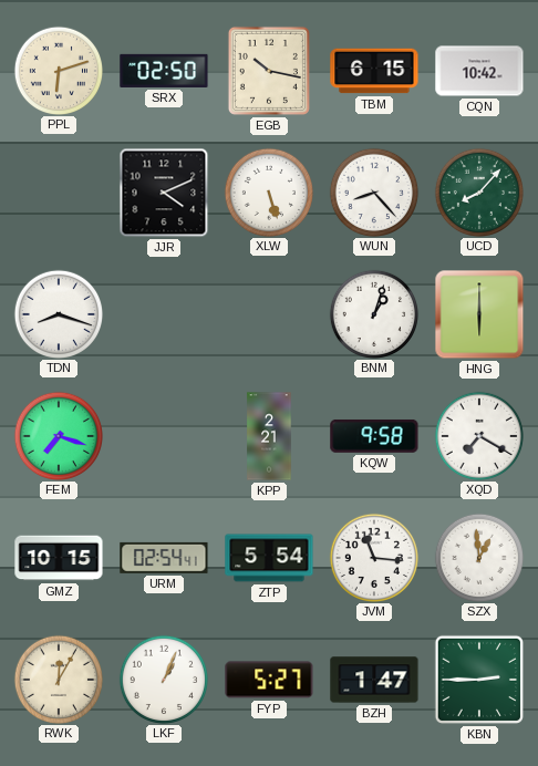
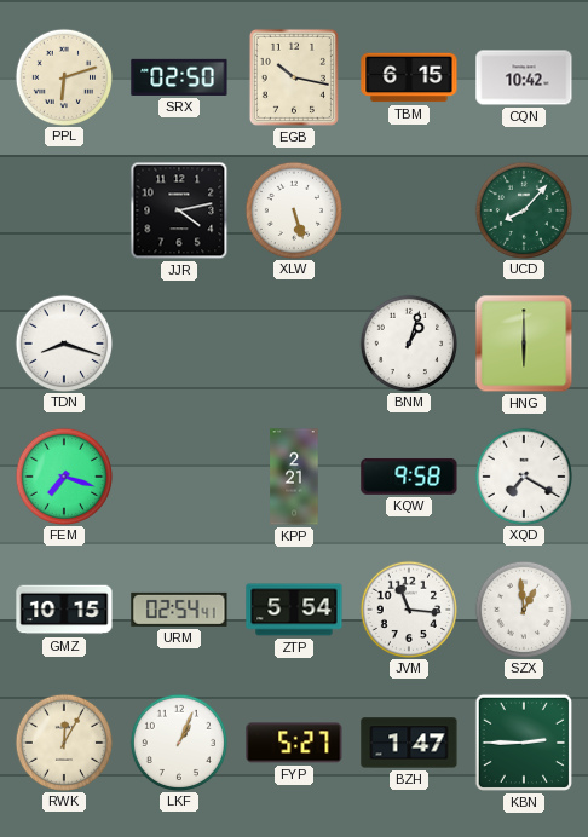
JJR: 4:11 -> 4:13 (179, 210)
WUN: 8:23 -> none (373, 191)
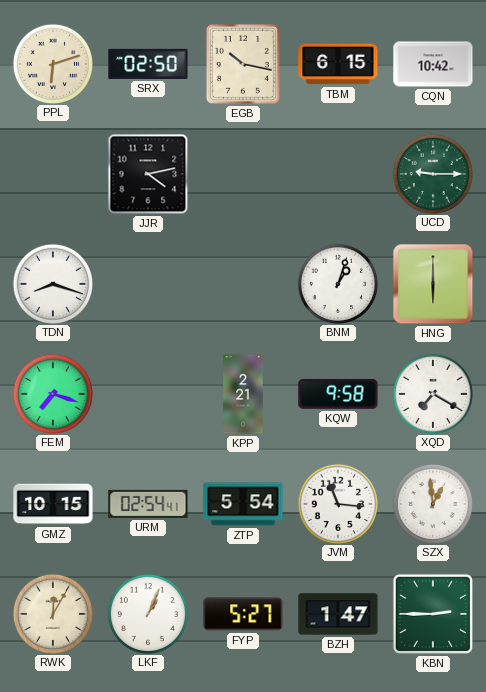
XLW: 5:27 -> none (293, 209)
UCD: 8:07 -> 9:15 (432, 173)
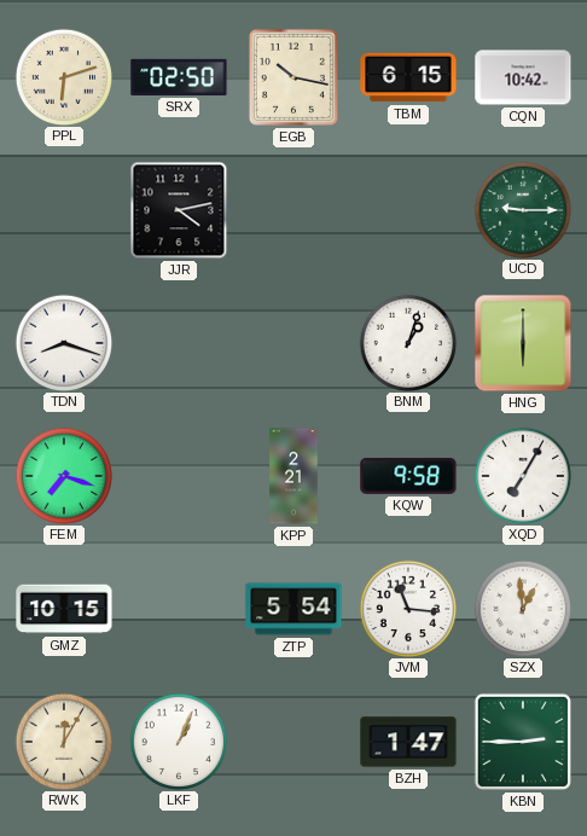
XQD: 7:20 -> 7:05 (522, 475)
URM: 02:54 -> none (148, 504)
FYP: 5:27 -> none (243, 614)
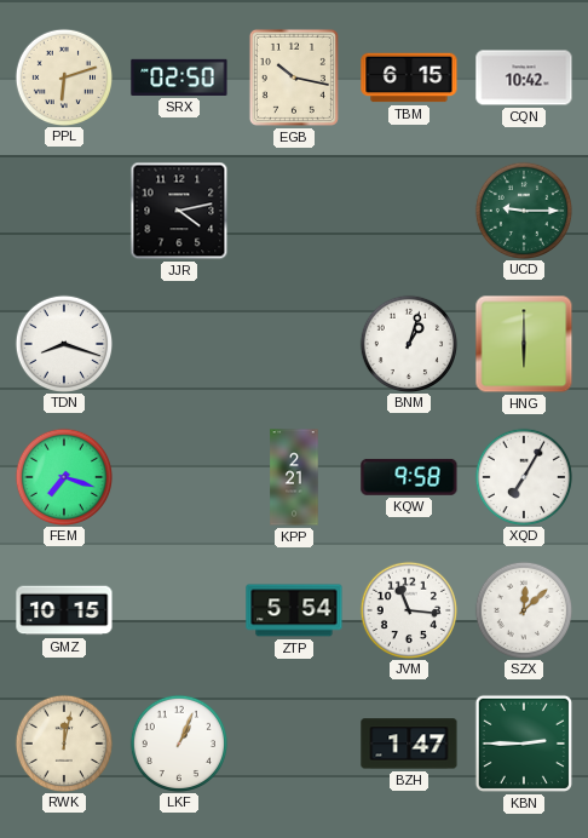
SZX: 12:59 -> 12:08 (523, 609)
RWK: 12:05 -> 12:02 (63, 742)
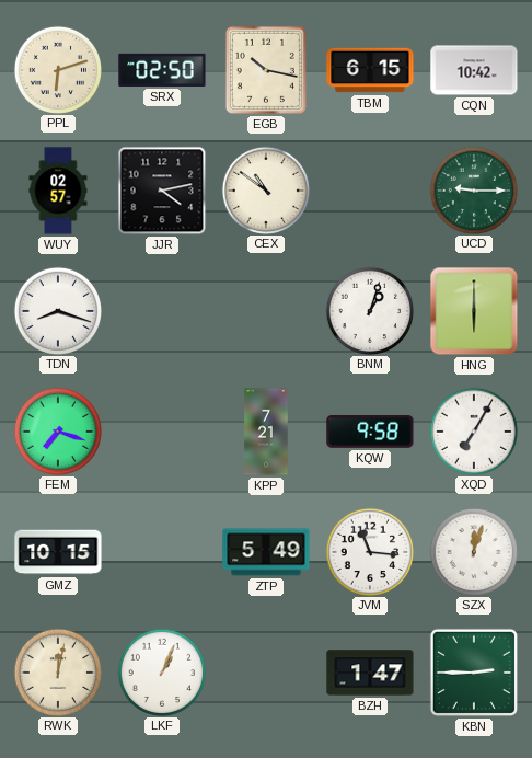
WUY: none -> 02:57 (58, 191)
CEX: none -> 10:51 (265, 190)
KPP: 2:21 -> 7:21 (266, 432)
ZTP: 5:54 -> 5:49 (266, 552)
SZX: 12:08 -> 12:03 (473, 551)
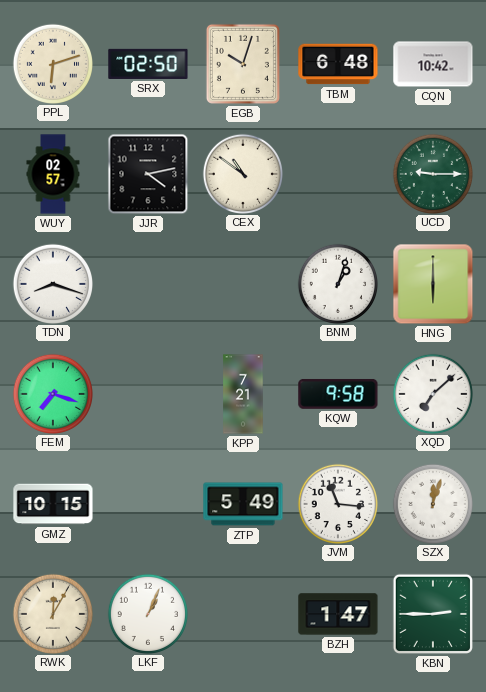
EGB: 10:17 -> 10:03 (243, 64)
TBM: 6:15 -> 6:48 (338, 64)
XQD: 7:05 -> 7:08 (432, 393)
RWK: 12:02 -> 12:05 (52, 613)
